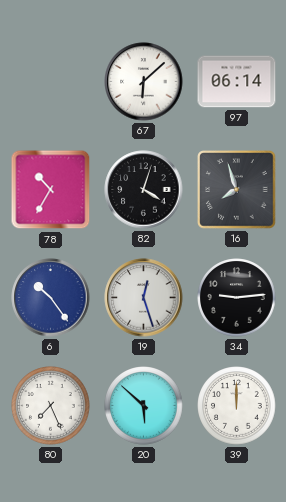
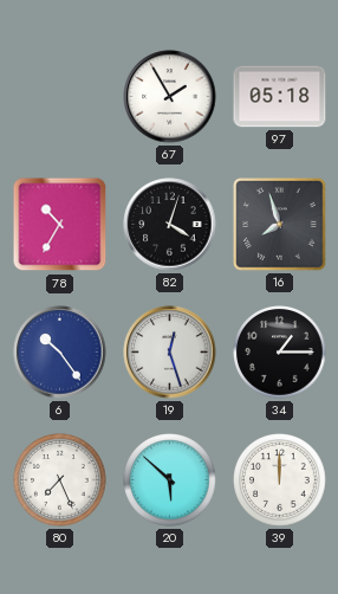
67: 6:08 -> 1:55 (170, 97)
97: 06:14 -> 05:18 (280, 97)
34: 9:14 -> 1:15 (280, 353)
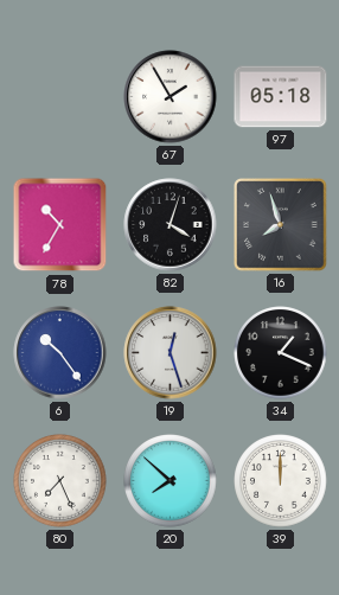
34: 1:15 -> 1:19 (281, 353)
20: 5:52 -> 7:52 (171, 481)
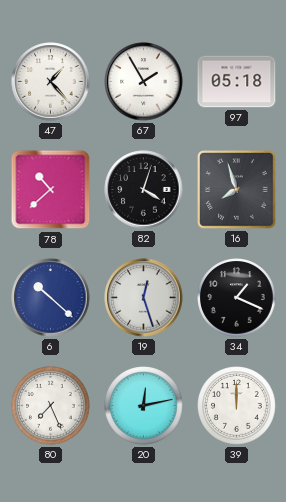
47: none -> 1:23 (51, 82)
78: 10:35 -> 10:38 (51, 190)
6: 10:24 -> 10:22 (51, 298)
20: 7:52 -> 12:13 (144, 406)
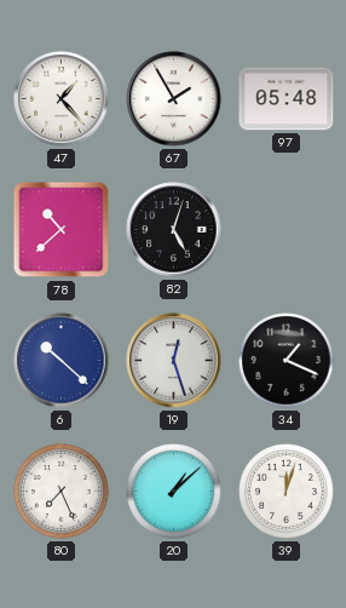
97: 05:18 -> 05:48 (287, 99)
82: 4:03 -> 5:03 (174, 230)
16: 7:57 -> none (237, 190)
20: 12:13 -> 1:08 (174, 492)
39: 12:00 -> 12:03 (287, 492)
